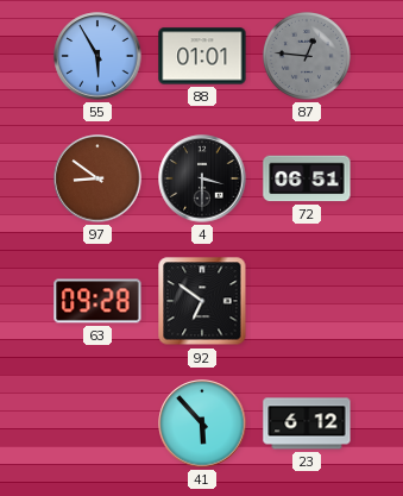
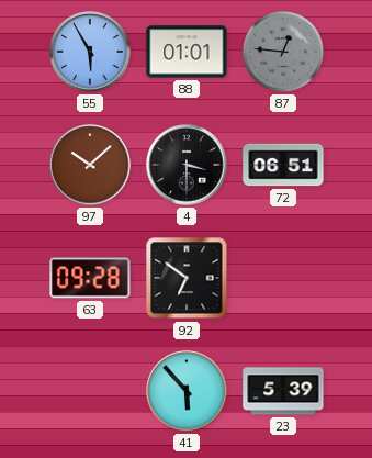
97: 8:51 -> 10:08 (90, 165)
23: 6:12 -> 5:39 (283, 391)
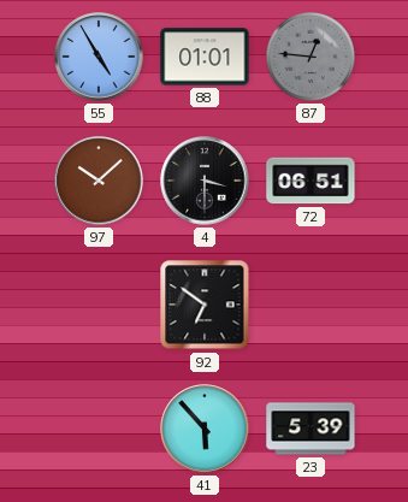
55: 5:55 -> 4:55 (99, 57)
63: 09:28 -> none (90, 278)
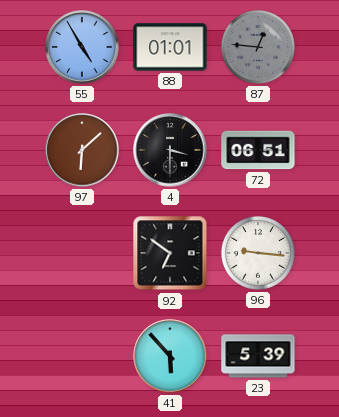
97: 10:08 -> 6:08 (82, 150)
96: none -> 9:16 (258, 253)
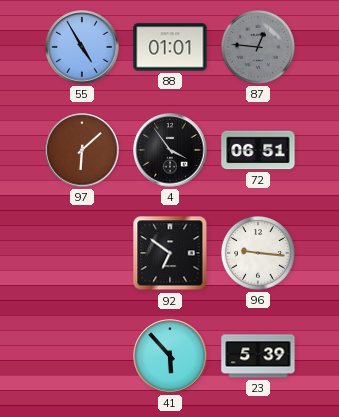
4: 3:30 -> 3:54 (170, 150)
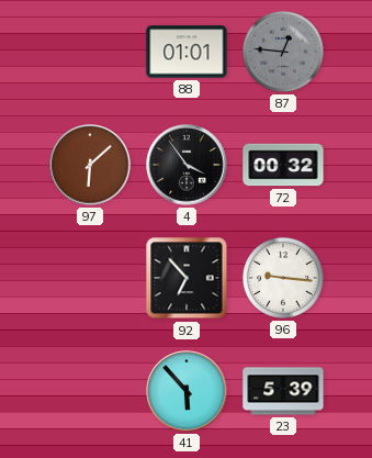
55: 4:55 -> none (82, 47)
72: 06:51 -> 00:32 (283, 165)
92: 6:51 -> 6:53 (187, 278)
